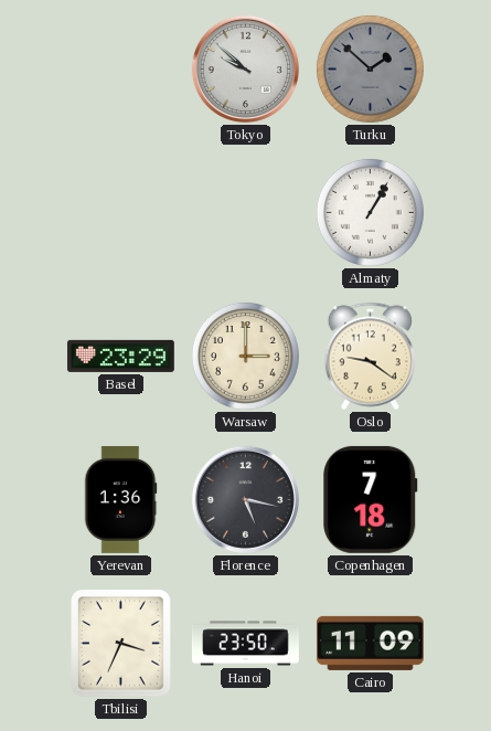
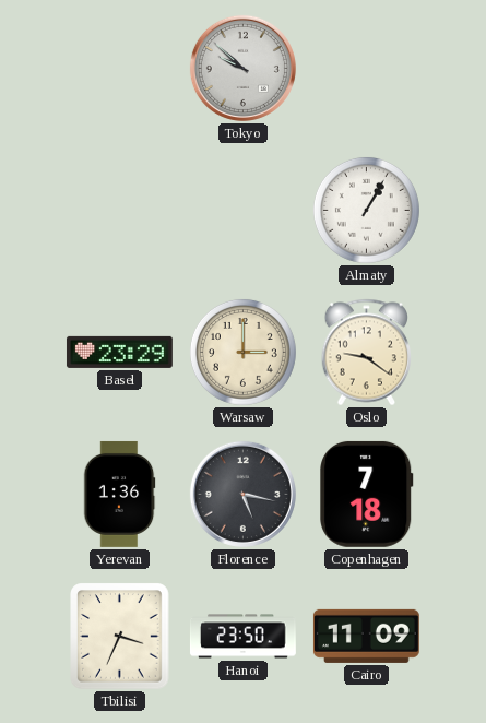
Turku: 1:52 -> none (370, 68)
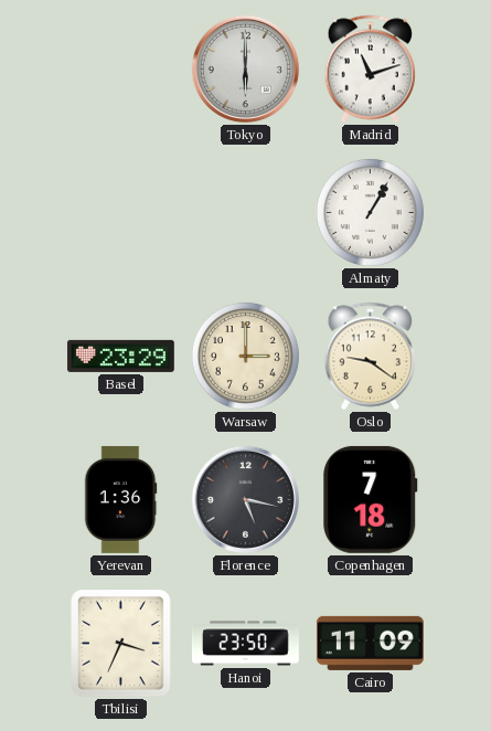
Tokyo: 9:52 -> 6:00 (245, 68)
Madrid: none -> 11:12 (370, 70)
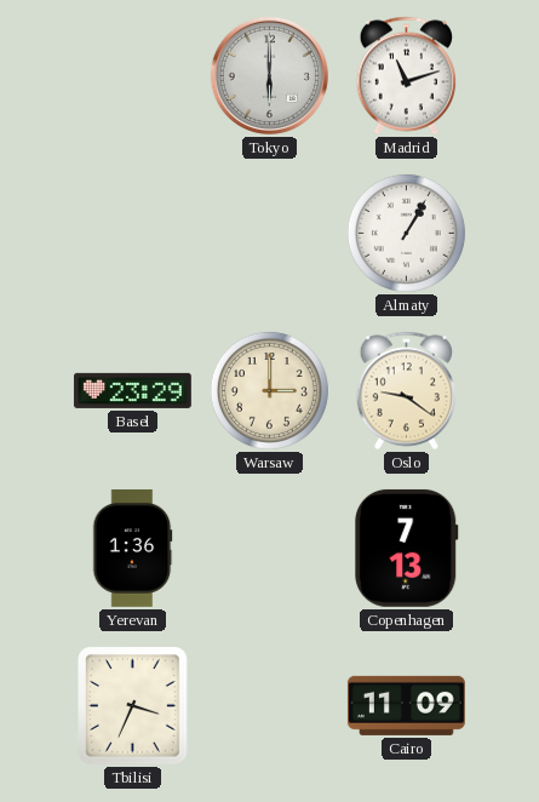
Florence: 5:17 -> none (245, 499)
Copenhagen: 7:18 -> 7:13 (407, 548)
Hanoi: 23:50 -> none (245, 644)
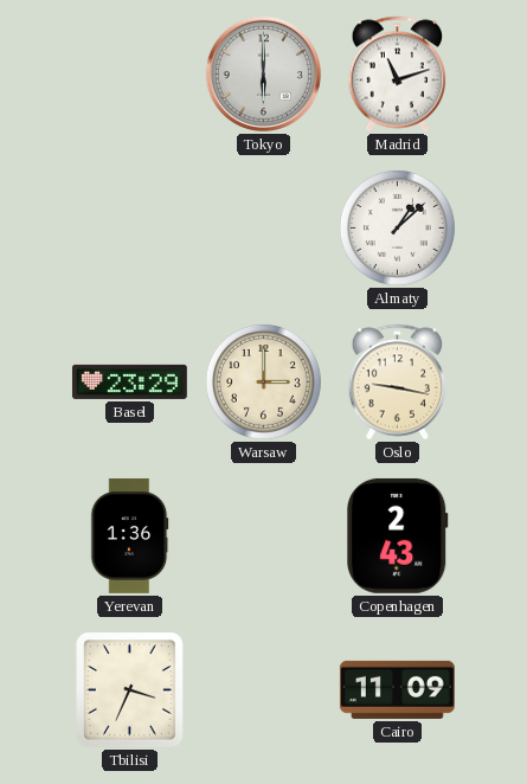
Almaty: 1:05 -> 1:08 (397, 227)
Oslo: 9:21 -> 9:17 (397, 383)
Copenhagen: 7:13 -> 2:43 (398, 535)
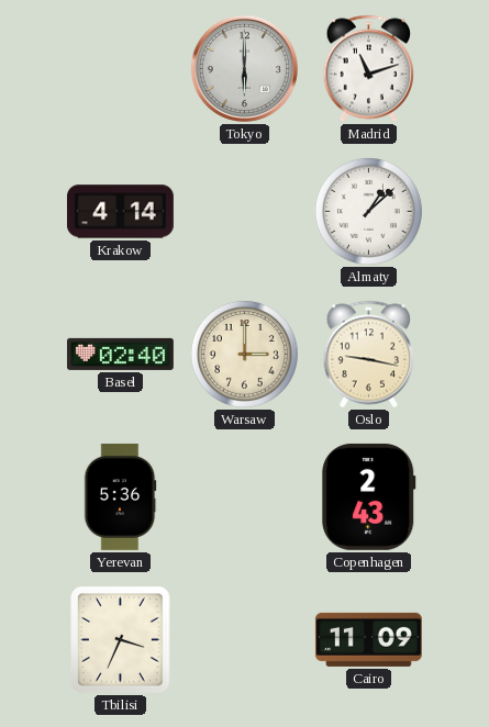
Krakow: none -> 4:14 (120, 212)
Basel: 23:29 -> 02:40 (120, 354)
Yerevan: 1:36 -> 5:36 (120, 496)
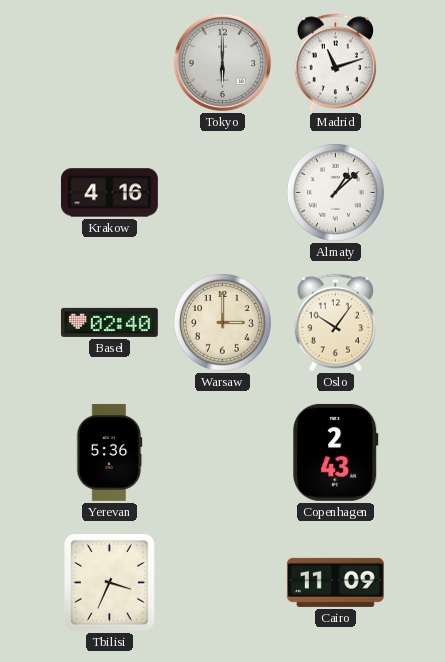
Krakow: 4:14 -> 4:16 (109, 193)
Oslo: 9:17 -> 10:06 (335, 323)
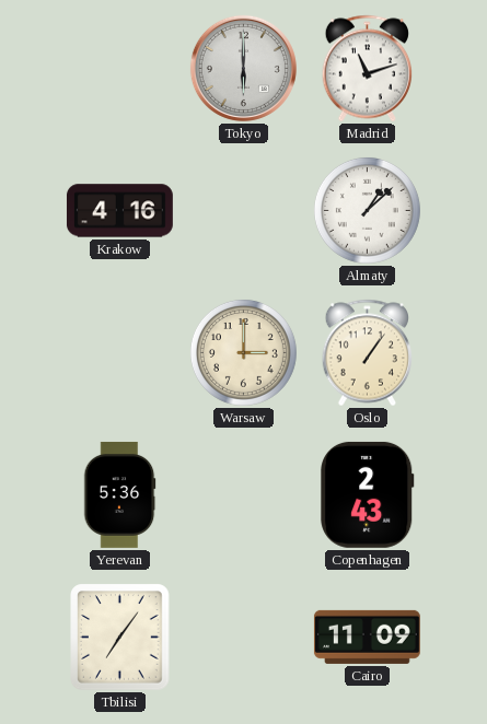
Basel: 02:40 -> none (109, 322)
Oslo: 10:06 -> 1:06 (367, 353)
Tbilisi: 3:34 -> 7:06 (120, 638)
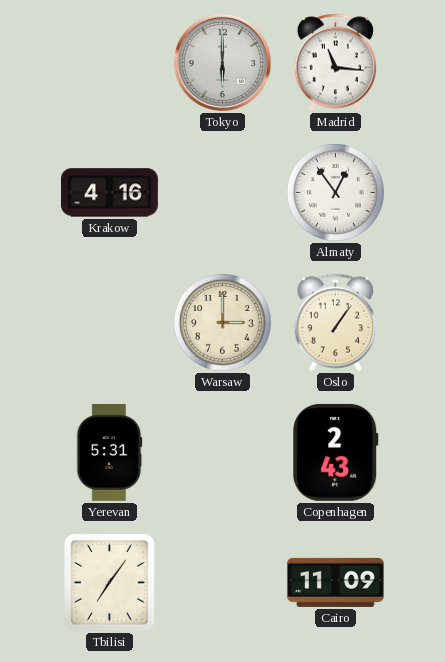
Madrid: 11:12 -> 11:16 (335, 63)
Almaty: 1:08 -> 12:54 (335, 192)
Yerevan: 5:36 -> 5:31 (109, 452)
